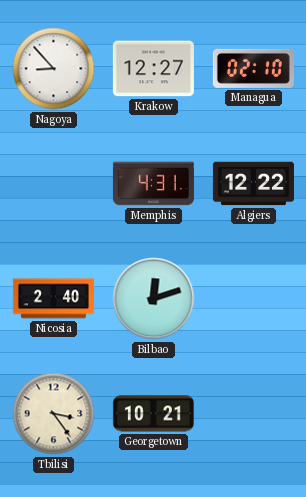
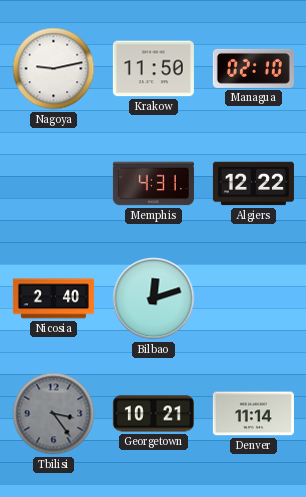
Nagoya: 8:53 -> 9:13 (54, 69)
Krakow: 12:27 -> 11:50 (153, 69)
Tbilisi dial: cream -> grey (54, 414)
Denver: none -> 11:14 (253, 414)
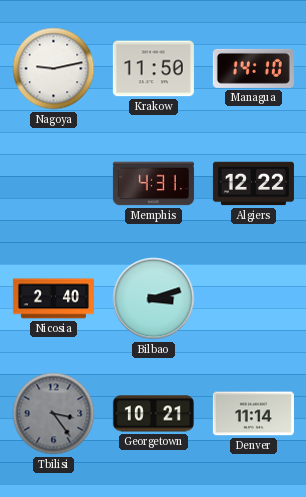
Managua: 02:10 -> 14:10 (253, 68)
Bilbao: 12:12 -> 3:12 (154, 299)
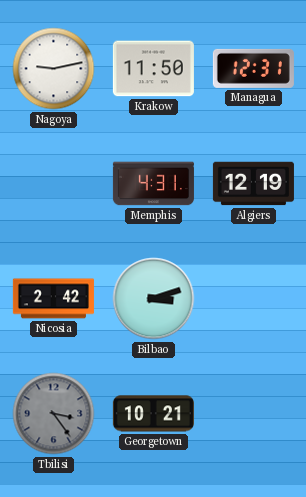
Managua: 14:10 -> 12:31 (253, 68)
Algiers: 12:22 -> 12:19 (253, 184)
Nicosia: 2:40 -> 2:42 (53, 299)
Denver: 11:14 -> none (253, 414)
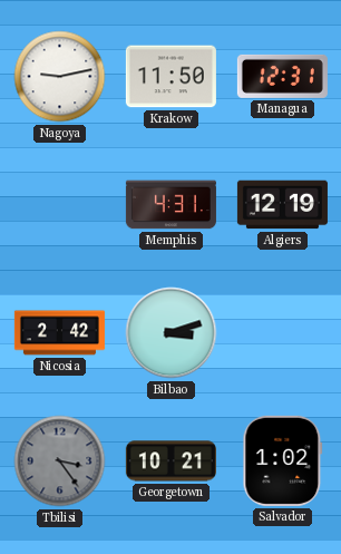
Salvador: none -> 1:02 (283, 460)
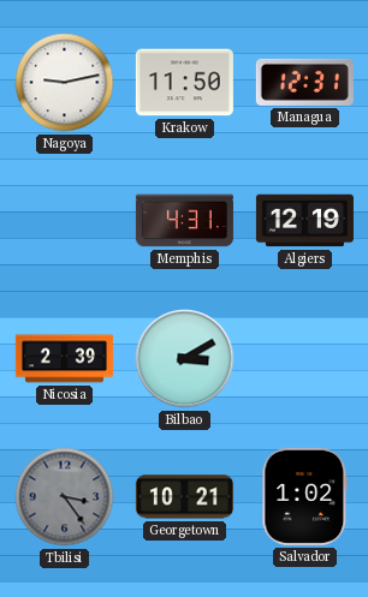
Nicosia: 2:42 -> 2:39 (64, 359)
Bilbao: 3:12 -> 3:10 (185, 359)
